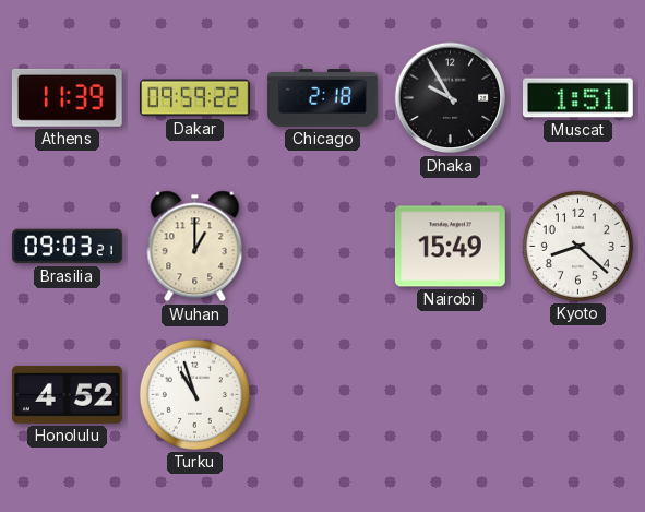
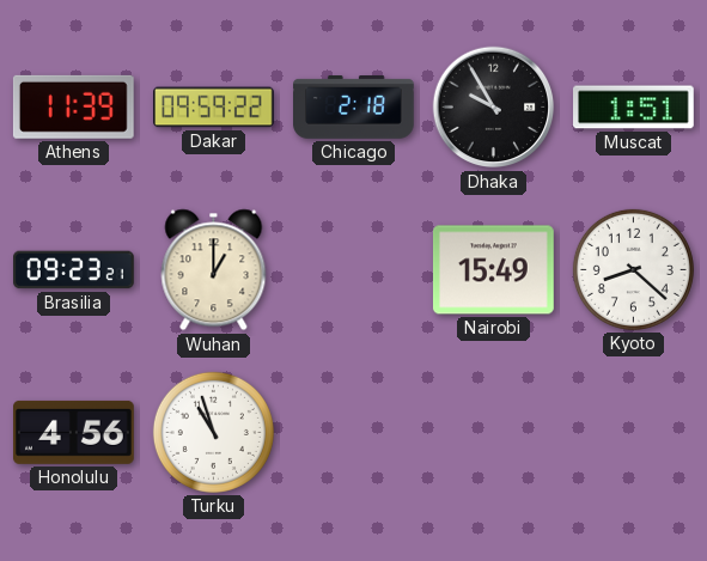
Brasilia: 09:03 -> 09:23 (74, 270)
Honolulu: 4:52 -> 4:56 (74, 432)
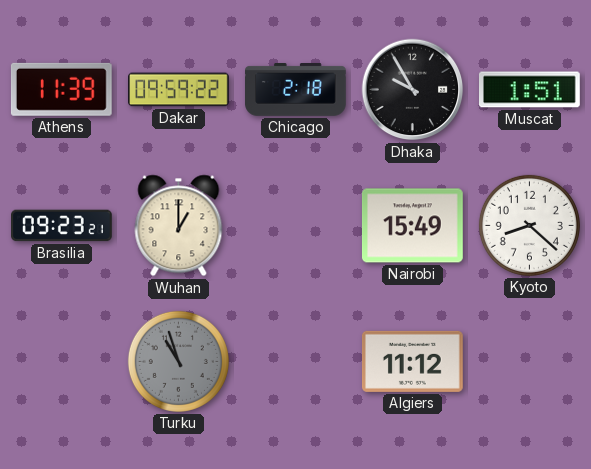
Honolulu: 4:56 -> none (74, 432)
Turku dial: white -> grey (178, 361)
Algiers: none -> 11:12 (413, 361)
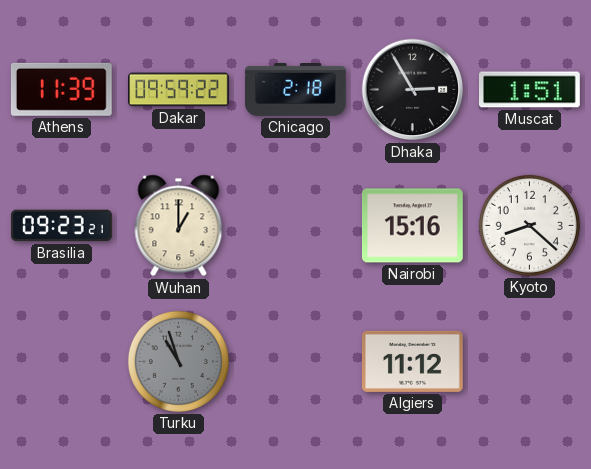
Dhaka: 9:55 -> 2:55 (413, 90)
Nairobi: 15:49 -> 15:16 (413, 226)
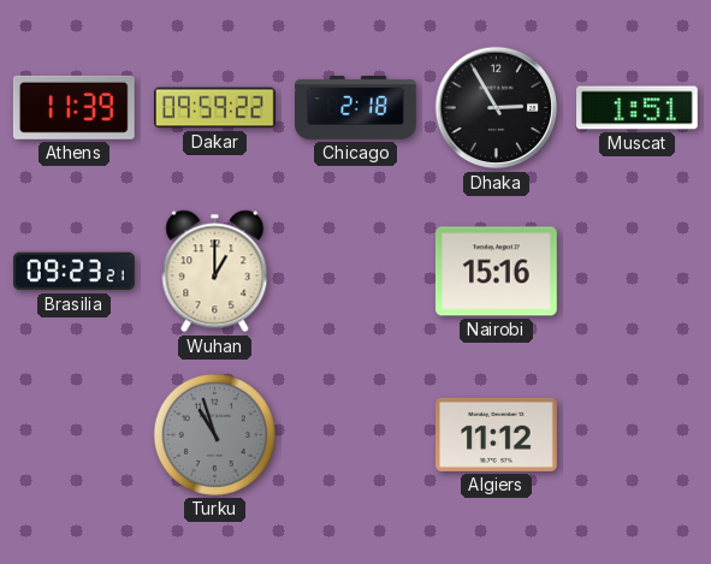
Kyoto: 8:22 -> none (529, 225)
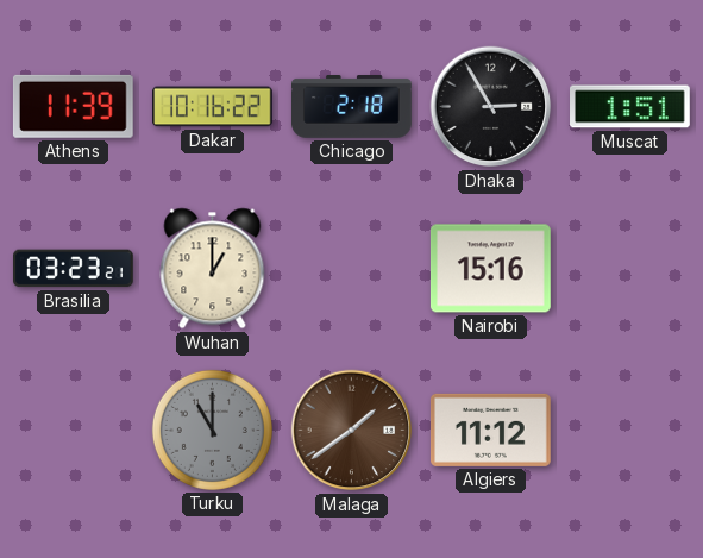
Dakar: 09:59 -> 10:16 (213, 107)
Brasilia: 09:23 -> 03:23 (74, 269)
Turku: 10:57 -> 11:00 (212, 430)
Malaga: none -> 1:39 (352, 431)
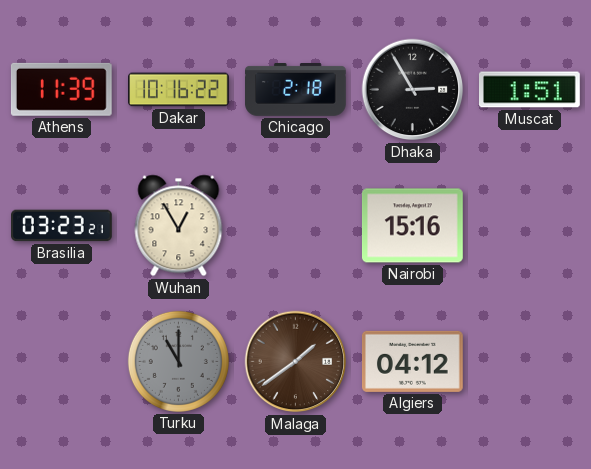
Wuhan: 1:00 -> 12:55 (179, 226)
Algiers: 11:12 -> 04:12 (413, 361)
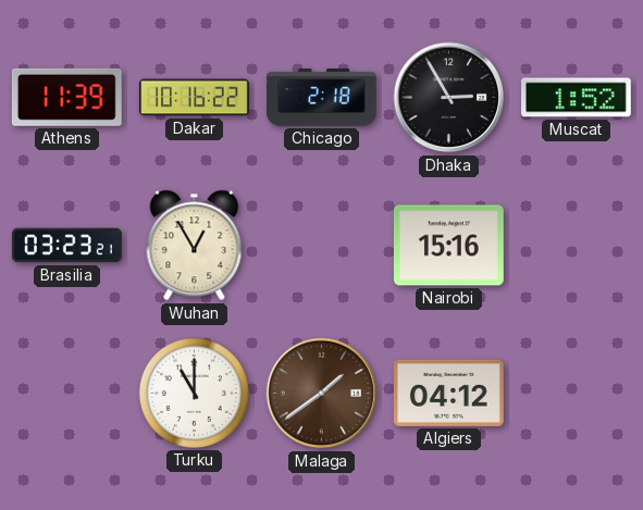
Muscat: 1:51 -> 1:52 (577, 98)
Turku dial: grey -> white (194, 393)
